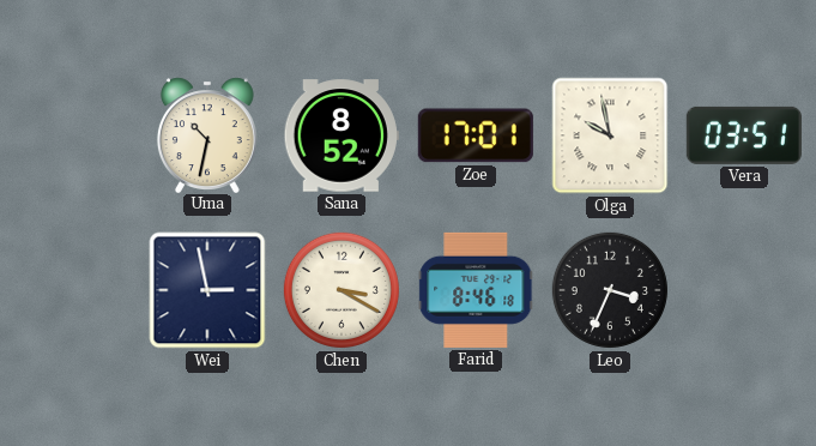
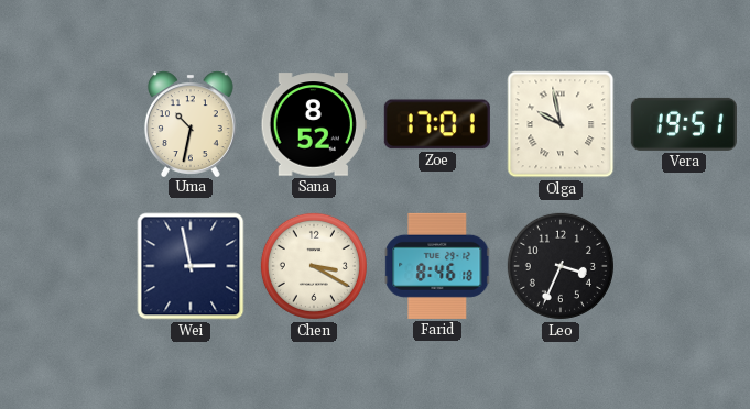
Vera: 03:51 -> 19:51 (684, 124)
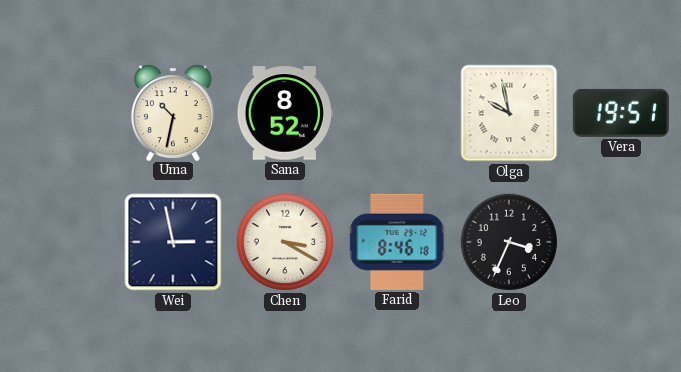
Zoe: 17:01 -> none (437, 124)
